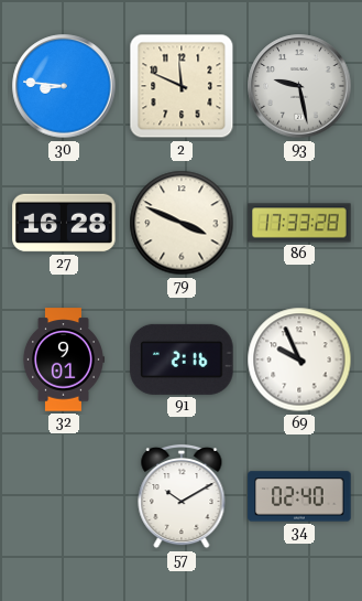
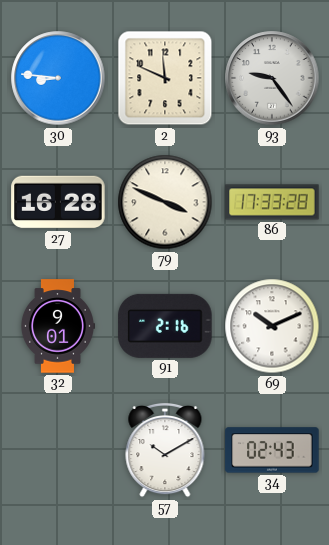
93: 9:28 -> 9:24 (272, 78)
69: 9:56 -> 10:11 (272, 326)
34: 02:40 -> 02:43 (272, 450)
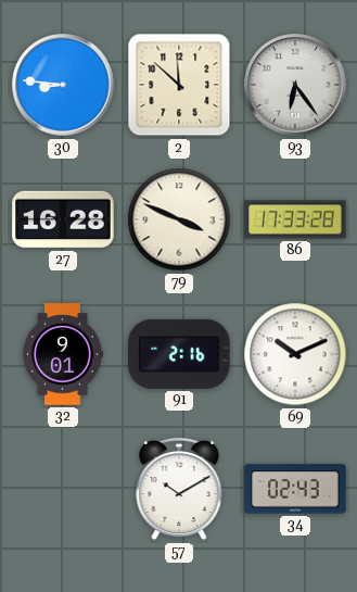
2: 11:49 -> 11:52 (179, 85)
93: 9:24 -> 6:24 (295, 85)
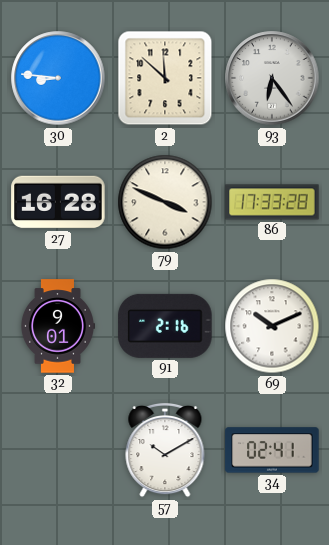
34: 02:43 -> 02:41 (272, 450)
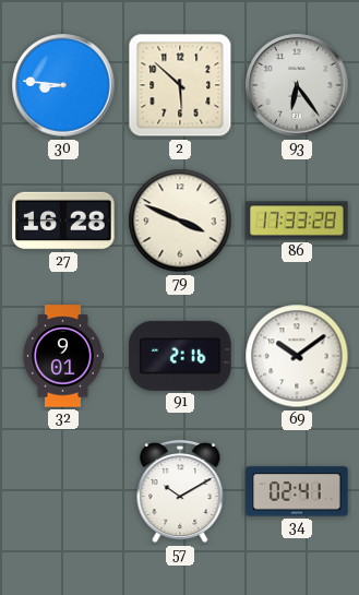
2: 11:52 -> 5:52 (180, 85)
69: 10:11 -> 10:09 (297, 356)
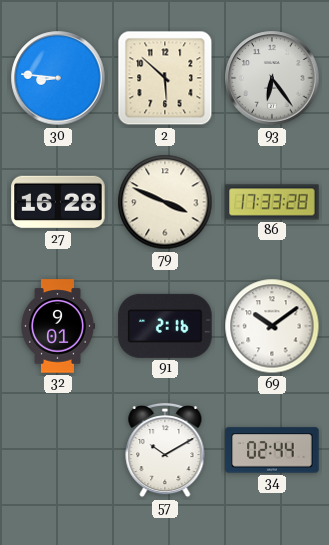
34: 02:41 -> 02:44 (272, 450)
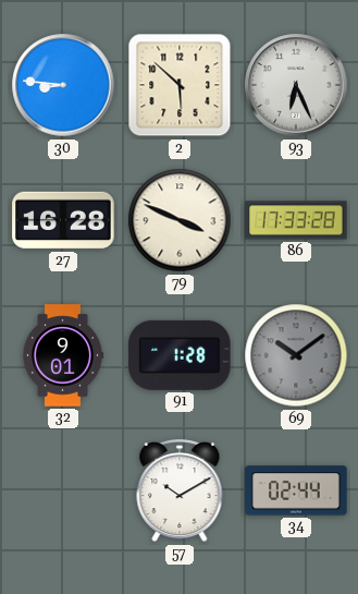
93: 6:24 -> 6:26 (296, 85)
91: 2:16 -> 1:28 (180, 355)
69 dial: white -> grey (296, 355)
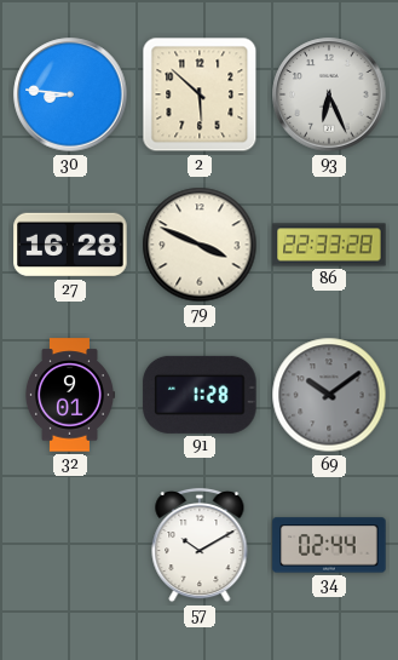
86: 17:33 -> 22:33 (329, 245)
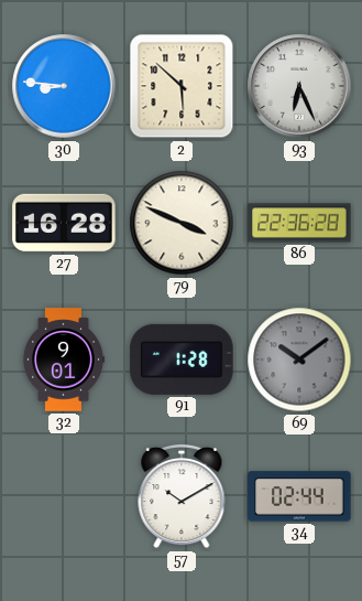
86: 22:33 -> 22:36 (299, 223)
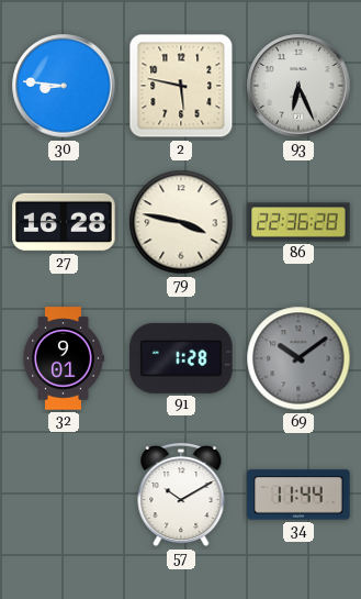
2: 5:52 -> 5:47 (181, 86)
79: 3:49 -> 3:47 (181, 222)
34: 02:44 -> 11:44 (298, 495)
